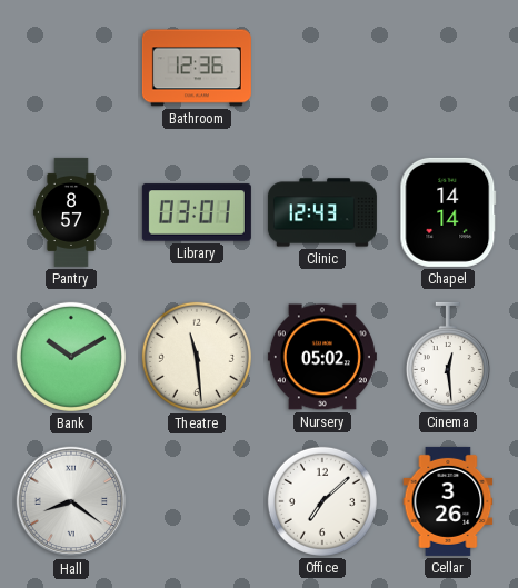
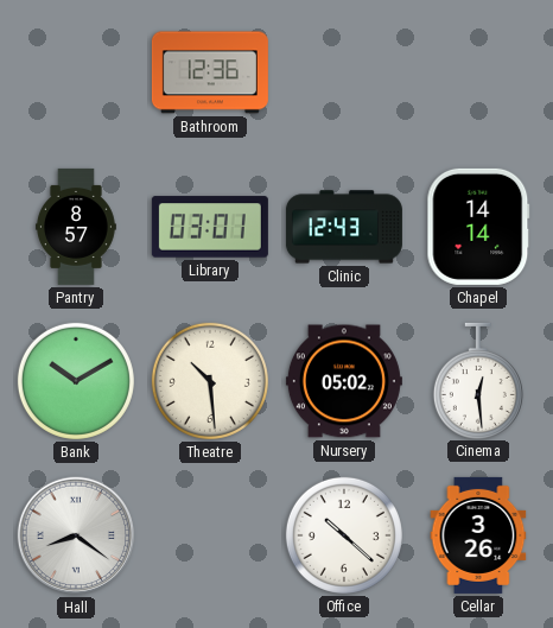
Theatre: 11:29 -> 10:29 (210, 381)
Office: 7:08 -> 10:22 (344, 535)
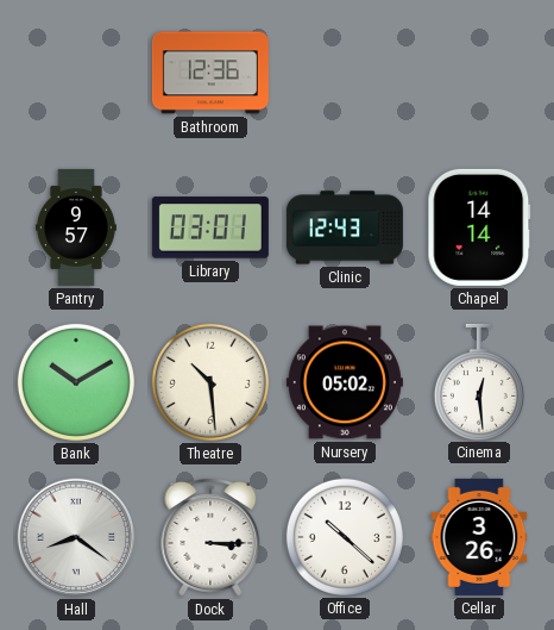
Pantry: 8:57 -> 9:57 (76, 227)
Dock: none -> 3:15 (210, 537)
